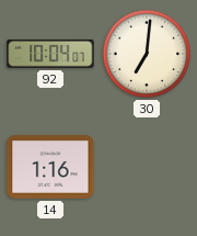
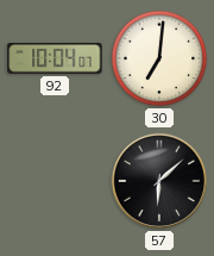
14: 1:16 -> none (50, 168)
57: none -> 6:08 (159, 181)
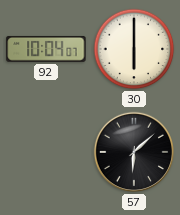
30: 7:01 -> 6:00 (134, 49)
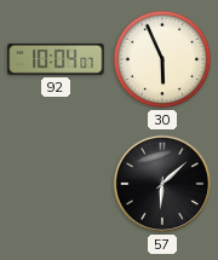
30: 6:00 -> 5:56 (162, 59)
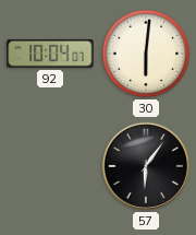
30: 5:56 -> 6:01 (146, 54)
57: 6:08 -> 6:06 (146, 166)
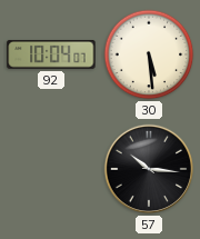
30: 6:01 -> 5:29 (149, 54)
57: 6:06 -> 10:16 (149, 169)
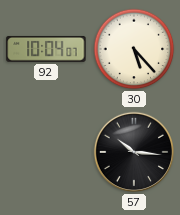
30: 5:29 -> 5:23 (134, 49)
